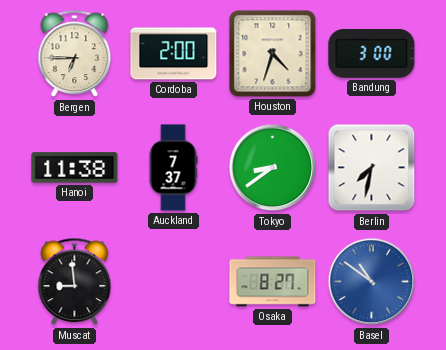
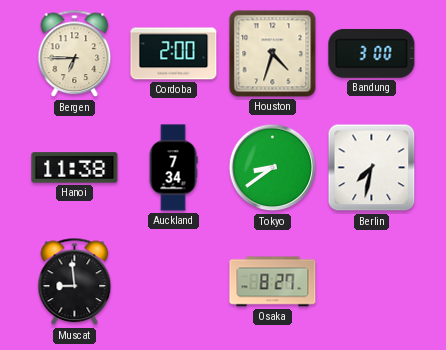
Auckland: 7:37 -> 7:34 (173, 168)
Basel: 10:51 -> none (372, 282)
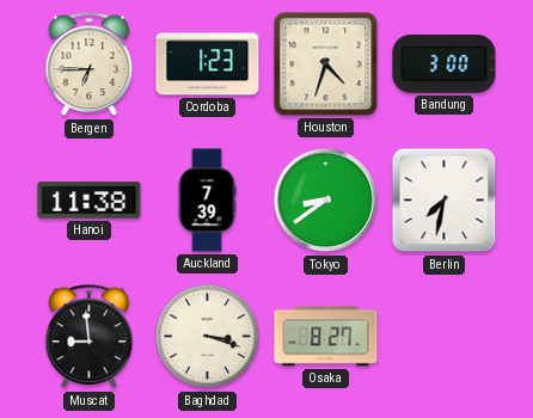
Cordoba: 2:00 -> 1:23 (208, 64)
Auckland: 7:34 -> 7:39 (207, 201)
Baghdad: none -> 3:18 (208, 337)
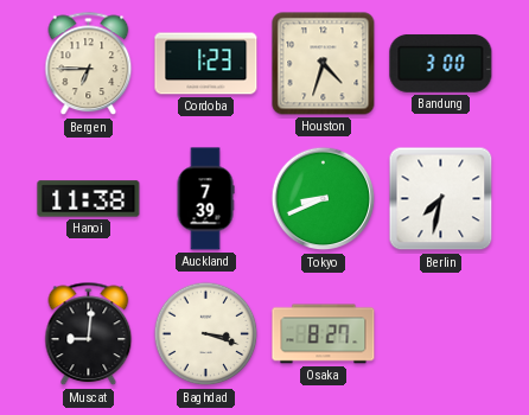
Tokyo: 8:39 -> 8:41 (324, 199)
Muscat: 8:59 -> 9:01 (89, 334)
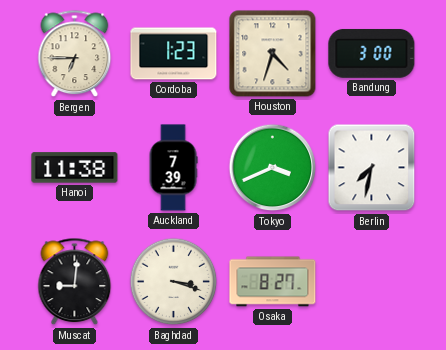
Tokyo: 8:41 -> 3:41 (273, 168)
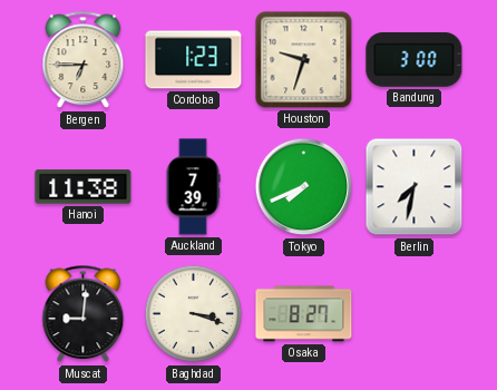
Houston: 4:33 -> 9:33 (304, 60)
Tokyo: 3:41 -> 7:41 (304, 187)
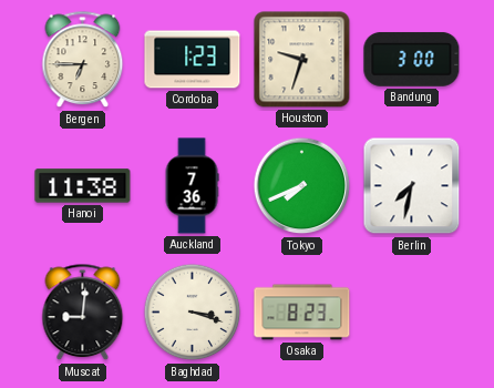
Auckland: 7:39 -> 7:36 (192, 186)
Osaka: 8:27 -> 8:23 (302, 313)
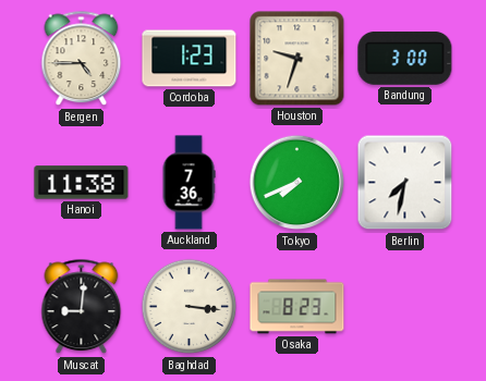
Bergen: 6:45 -> 4:45 (82, 59)
Baghdad: 3:18 -> 3:16 (190, 307)
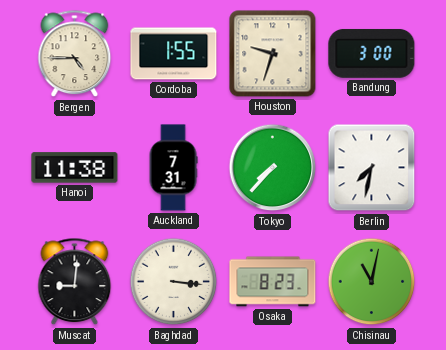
Cordoba: 1:23 -> 1:55 (174, 54)
Auckland: 7:36 -> 7:31 (173, 168)
Tokyo: 7:41 -> 7:37 (273, 168)
Chisinau: none -> 11:02 (372, 282)
